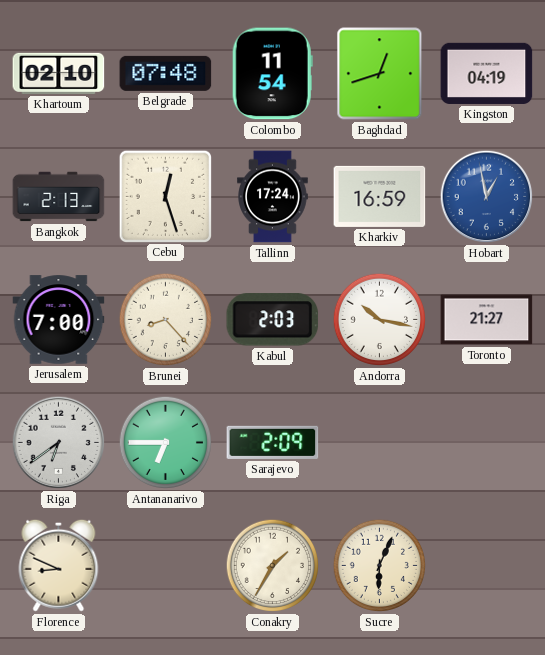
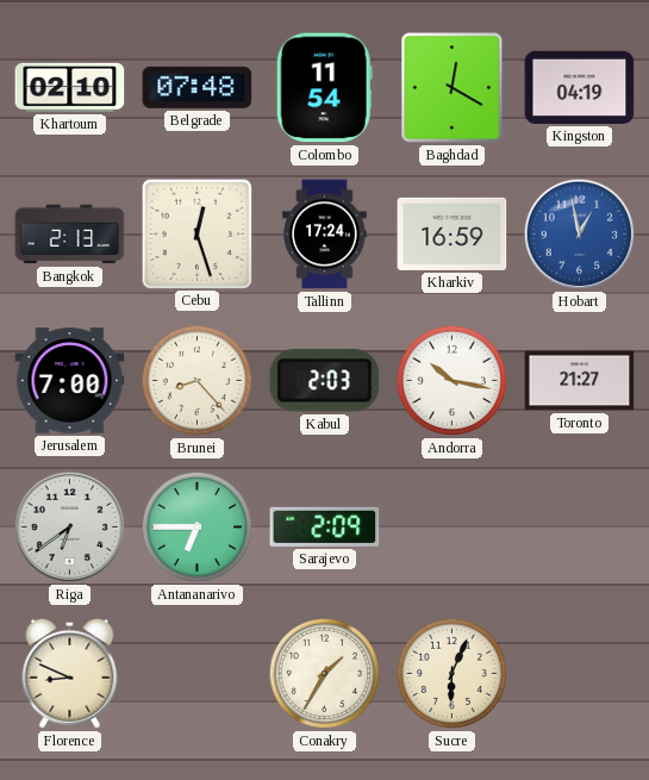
Baghdad: 12:42 -> 12:20 (453, 88)
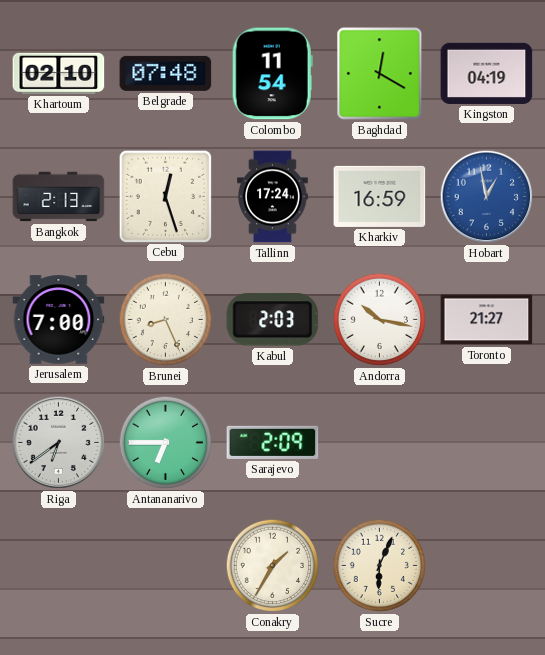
Brunei: 8:23 -> 8:26 (166, 320)
Florence: 8:49 -> none (70, 673)
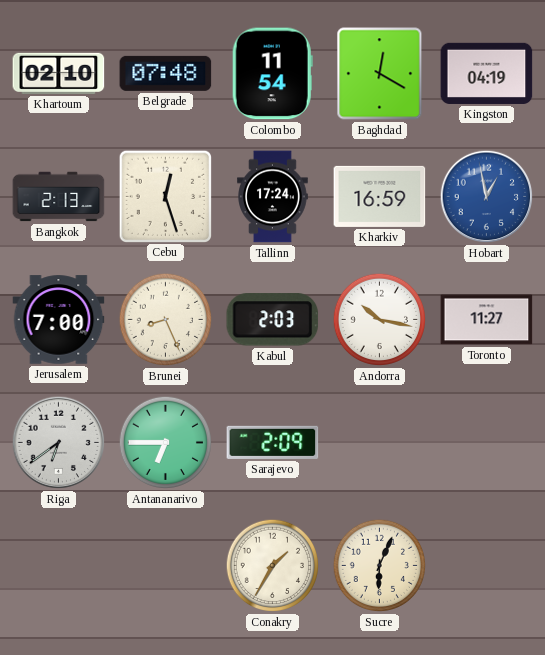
Toronto: 21:27 -> 11:27 (487, 320)
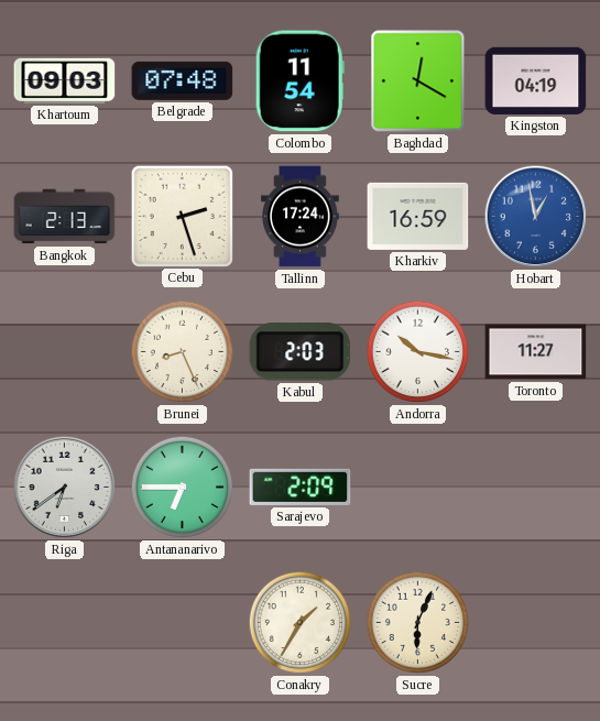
Khartoum: 02:10 -> 09:03 (65, 80)
Cebu: 12:27 -> 2:27 (182, 216)
Jerusalem: 7:00 -> none (59, 320)
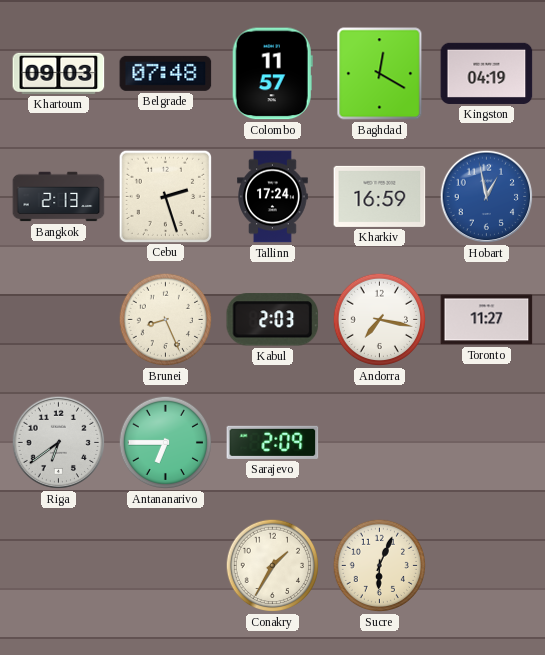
Colombo: 11:54 -> 11:57 (272, 74)
Andorra: 10:17 -> 7:17 (380, 320)
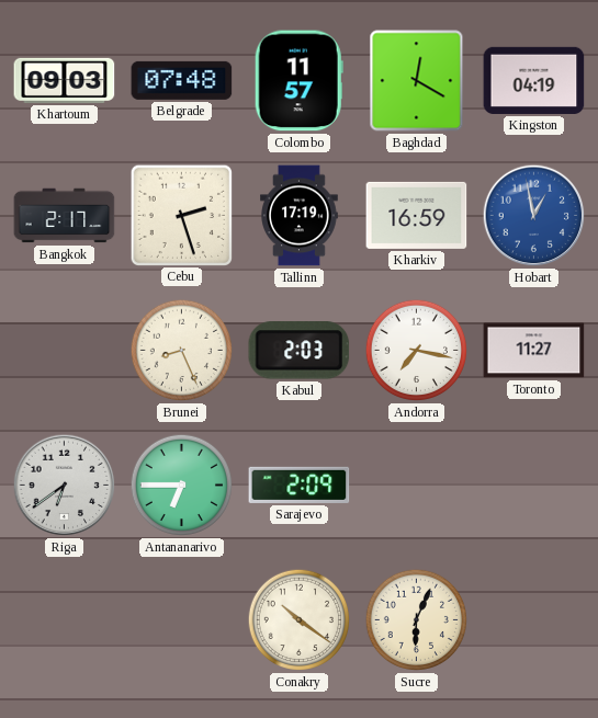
Bangkok: 2:13 -> 2:17 (65, 216)
Tallinn: 17:24 -> 17:19 (300, 216)
Conakry: 1:35 -> 10:21 (300, 620)
